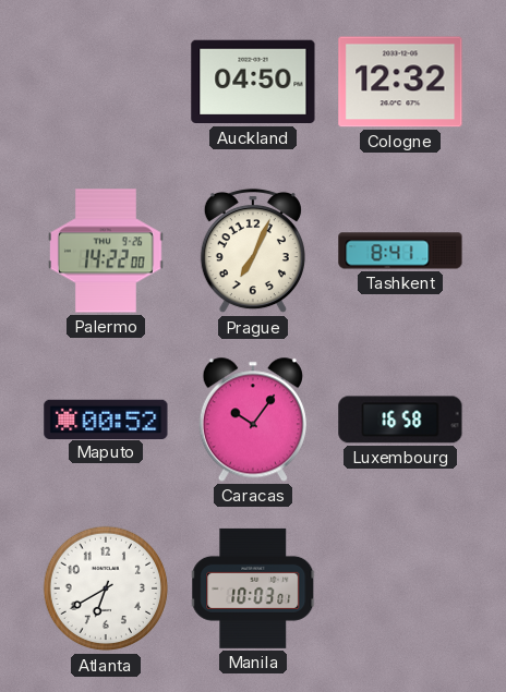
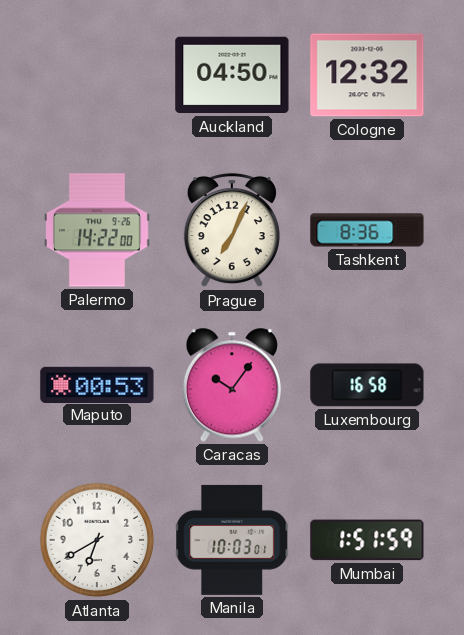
Tashkent: 8:41 -> 8:36 (367, 230)
Maputo: 00:52 -> 00:53 (97, 384)
Mumbai: none -> 1:51 (367, 540)
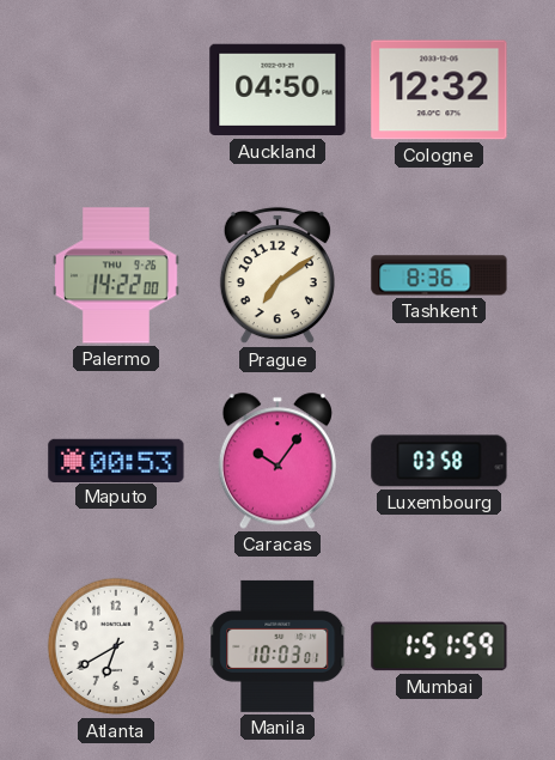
Prague: 7:04 -> 7:09 (277, 275)
Luxembourg: 16:58 -> 03:58 (439, 461)
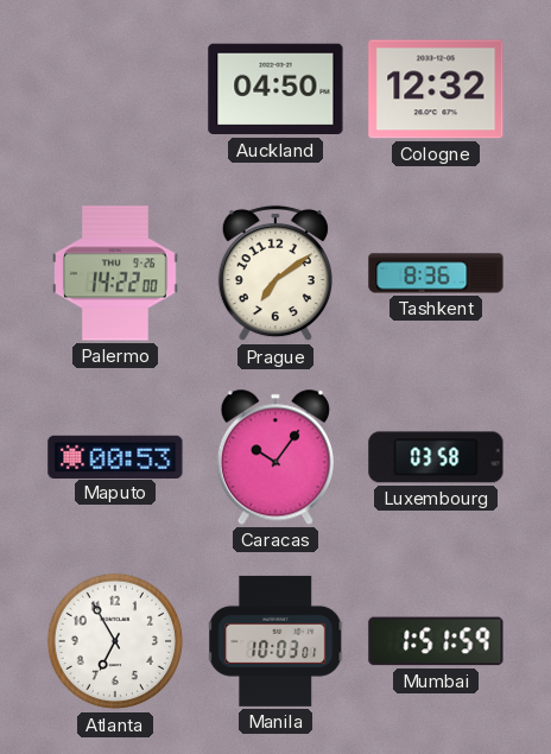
Atlanta: 6:40 -> 6:55 (115, 641)
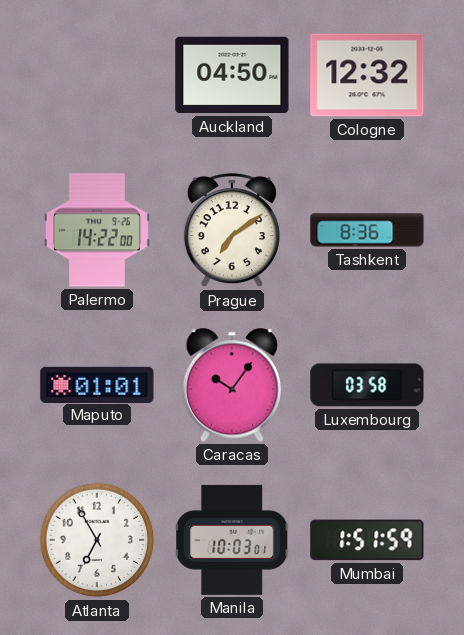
Maputo: 00:53 -> 01:01 (97, 384)
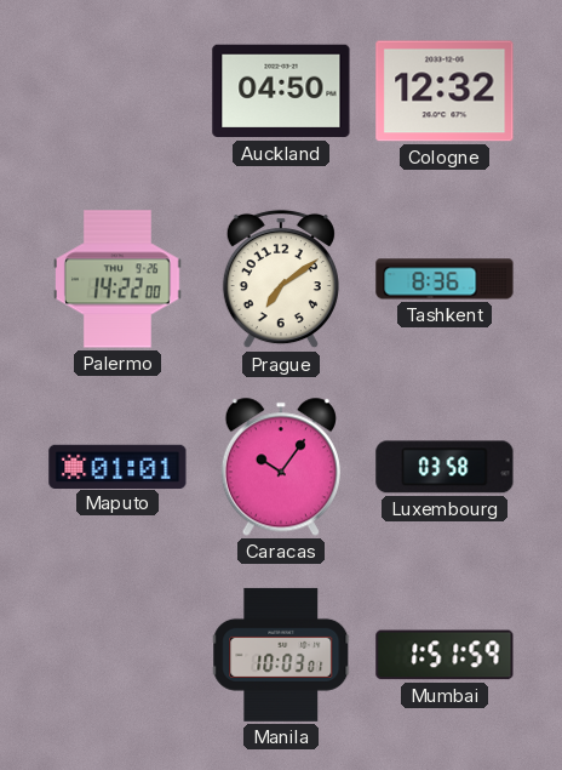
Atlanta: 6:55 -> none (97, 540)
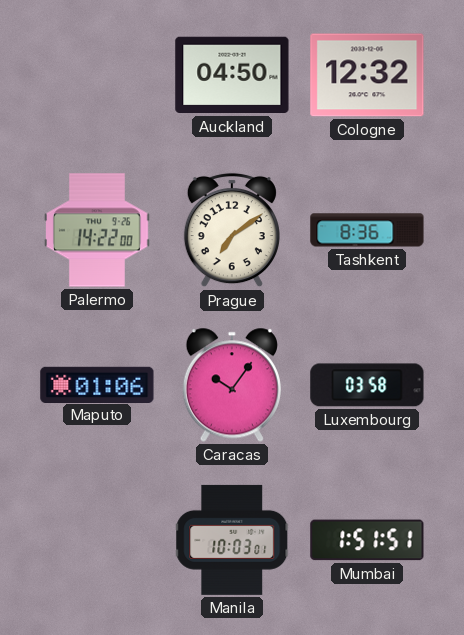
Maputo: 01:01 -> 01:06 (97, 384)
Mumbai: 1:51:59 -> 1:51:51 (367, 540)
